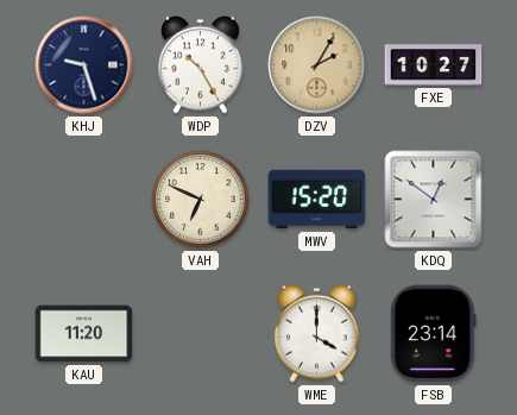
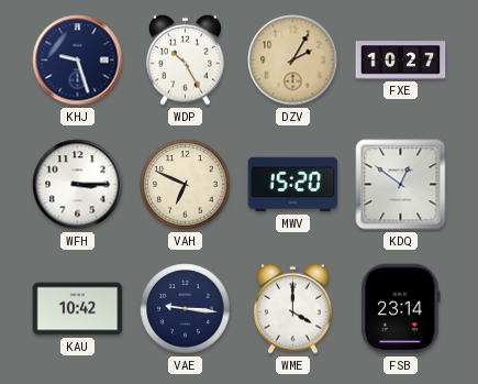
WFH: none -> 3:15 (78, 185)
KAU: 11:20 -> 10:42 (78, 309)
VAE: none -> 9:16 (186, 309)
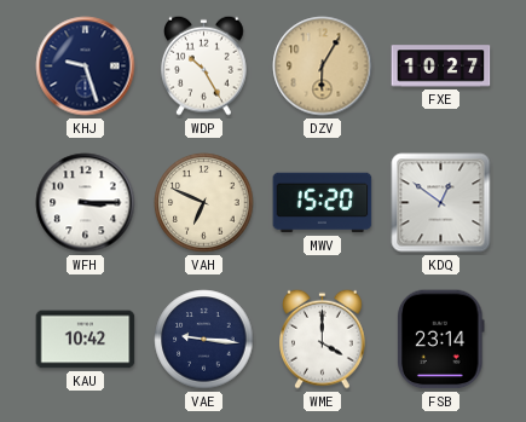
DZV: 2:05 -> 6:05 (323, 67)
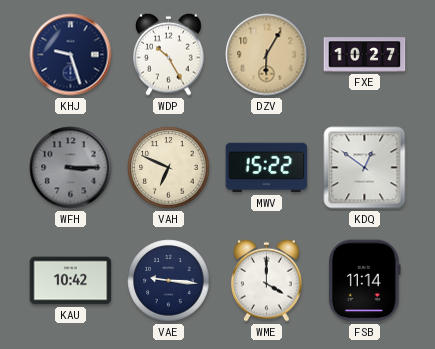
WFH dial: white -> grey (71, 168)
MWV: 15:20 -> 15:22 (267, 168)
FSB: 23:14 -> 11:14 (365, 281)
